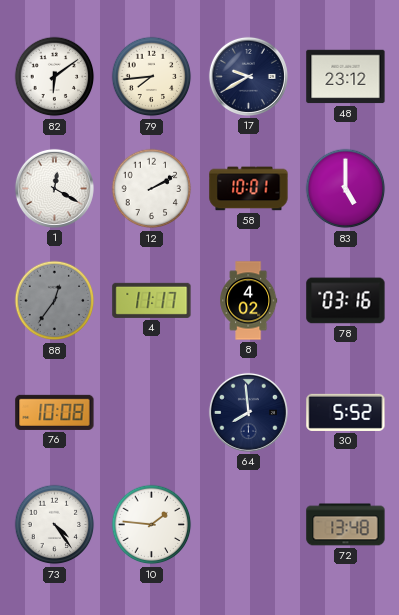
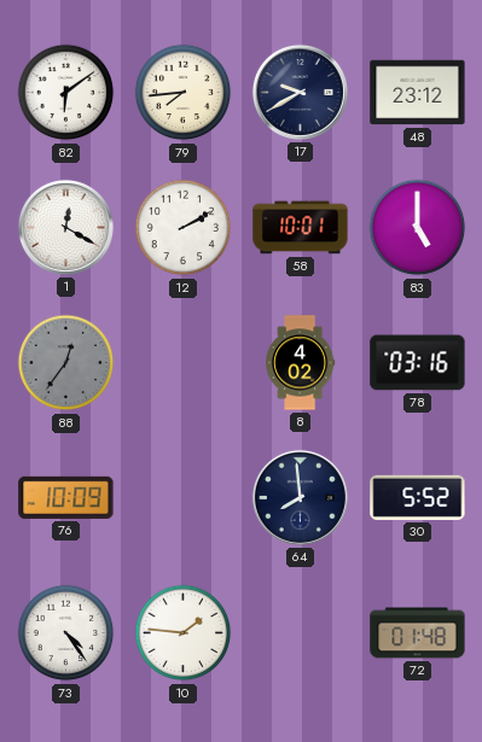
4: 11:17 -> none (152, 300)
76: 10:08 -> 10:09 (66, 497)
72: 13:48 -> 01:48 (418, 633)
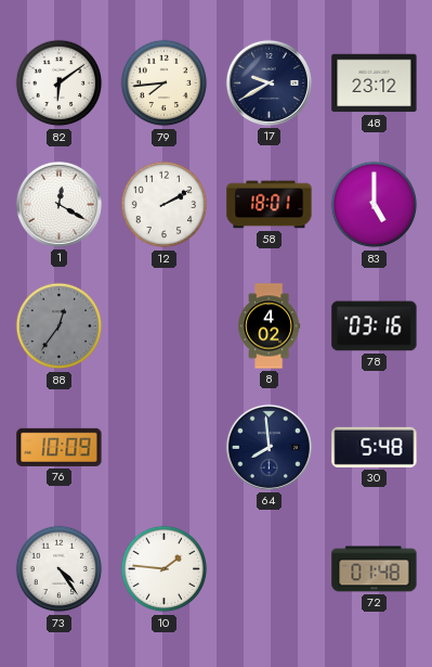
58: 10:01 -> 18:01 (270, 205)
30: 5:52 -> 5:48 (375, 447)
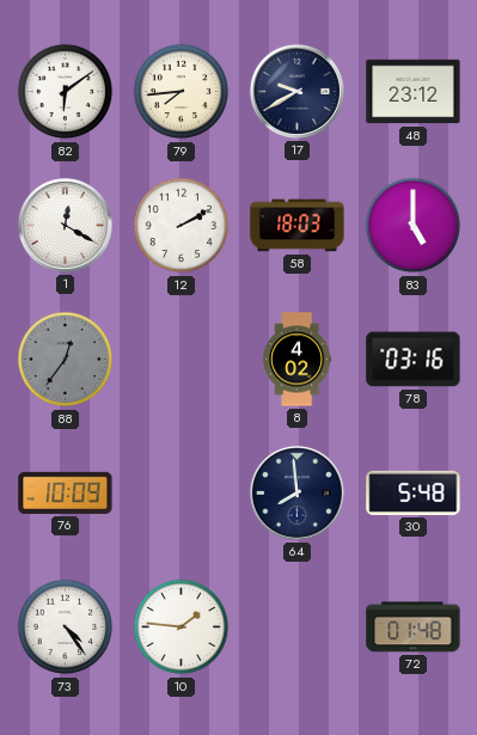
58: 18:01 -> 18:03 (298, 226)
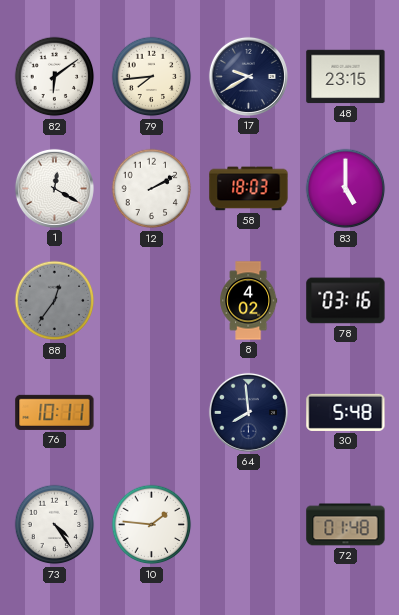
48: 23:12 -> 23:15 (346, 77)
76: 10:09 -> 10:11 (55, 412)
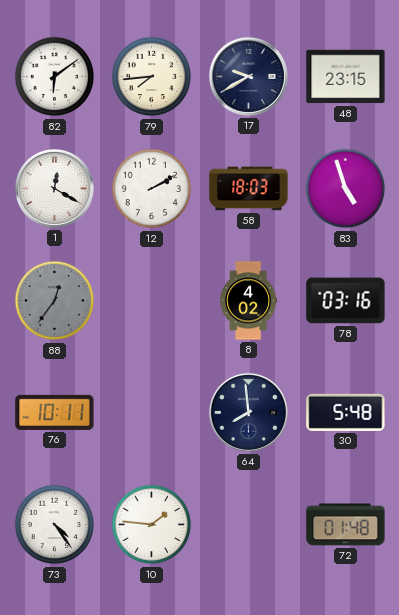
83: 5:00 -> 4:57 (346, 189)
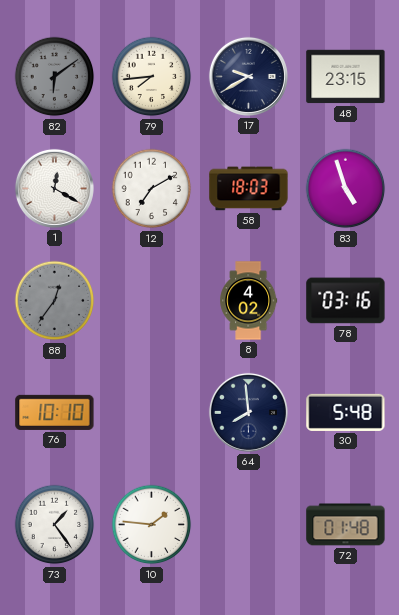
82 dial: white -> grey (55, 77)
12: 2:10 -> 7:10 (152, 189)
76: 10:11 -> 10:10 (55, 412)
73: 4:24 -> 1:24 (55, 525)
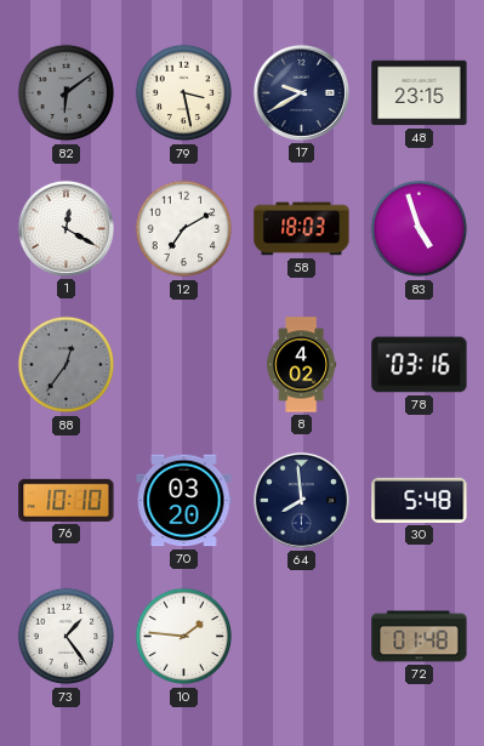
79: 7:44 -> 3:28 (184, 93)
70: none -> 03:20 (184, 501)
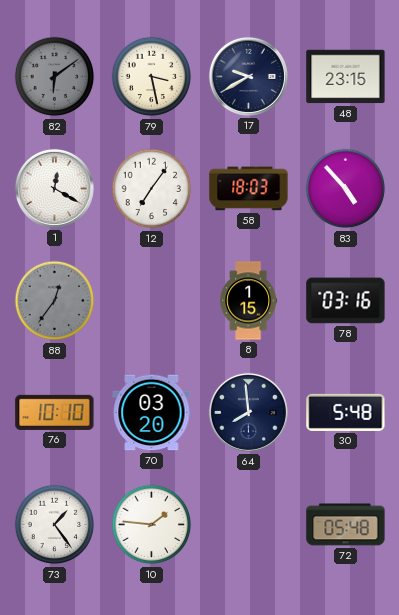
12: 7:10 -> 7:06 (152, 189)
83: 4:57 -> 4:53 (346, 189)
8: 4:02 -> 1:15 (249, 301)
72: 01:48 -> 05:48 (346, 525)
